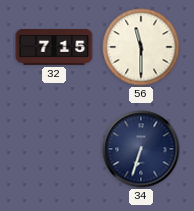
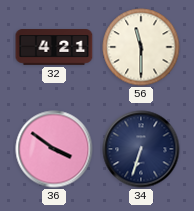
32: 7:15 -> 4:21 (54, 48)
36: none -> 3:51 (54, 149)
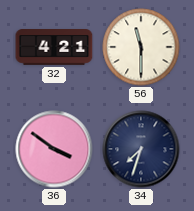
34: 6:33 -> 7:33 (141, 149)
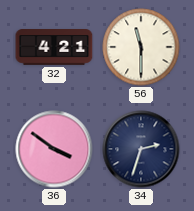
34: 7:33 -> 2:33 (141, 149)
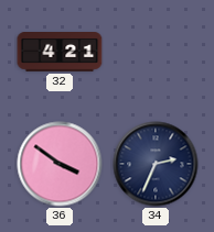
56: 11:30 -> none (141, 47)
34: 2:33 -> 2:34 (156, 164)
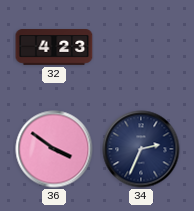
32: 4:21 -> 4:23 (54, 48)
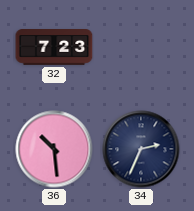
32: 4:23 -> 7:23 (54, 48)
36: 3:51 -> 10:29 (54, 149)
